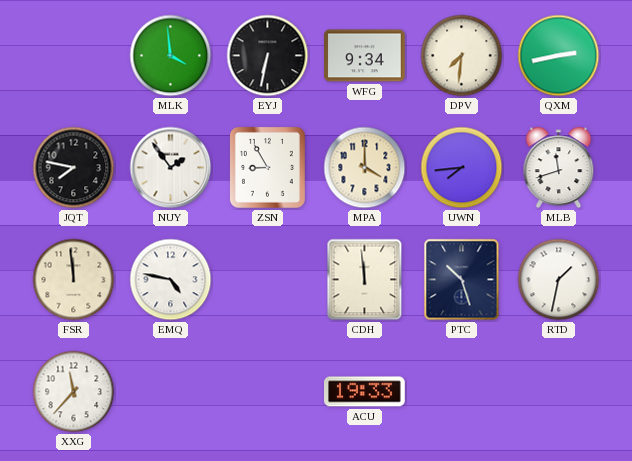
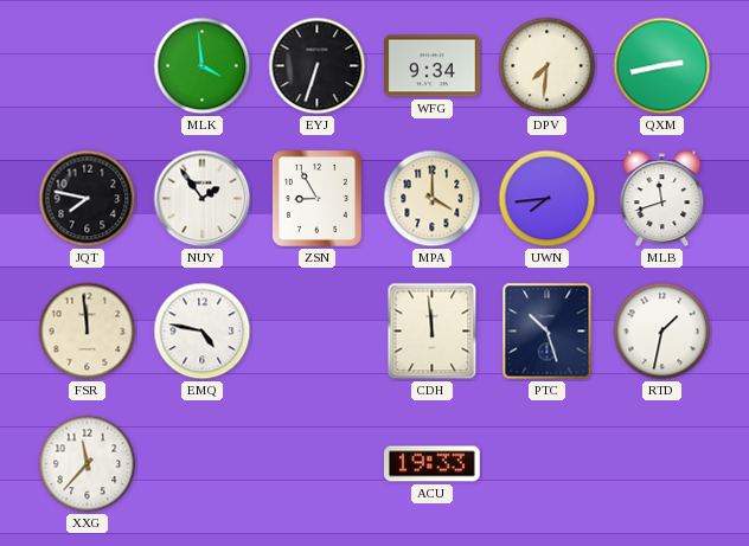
EYJ: 6:32 -> 6:33 (318, 66)
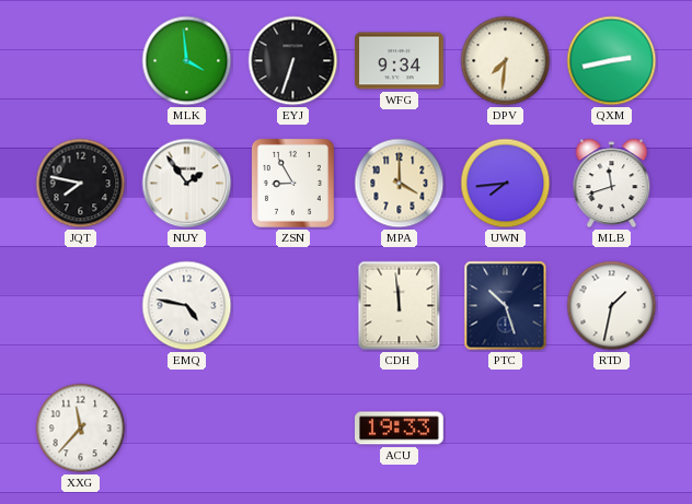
FSR: 11:59 -> none (88, 332)
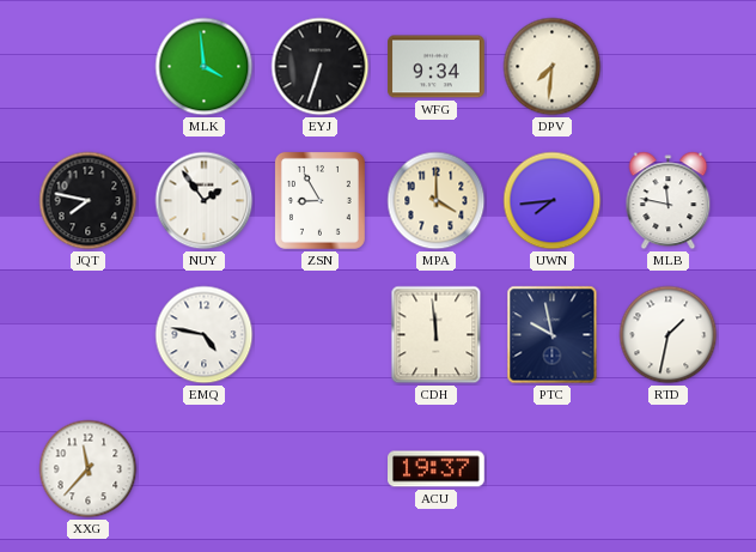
QXM: 2:43 -> none (612, 61)
MLB: 11:42 -> 11:47 (669, 201)
PTC: 10:27 -> 9:58 (553, 335)
ACU: 19:33 -> 19:37 (437, 469)
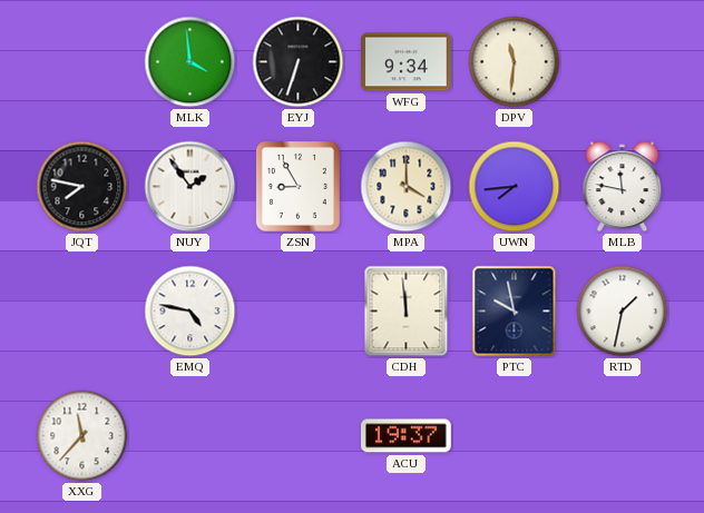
DPV: 7:31 -> 11:31 (515, 62)
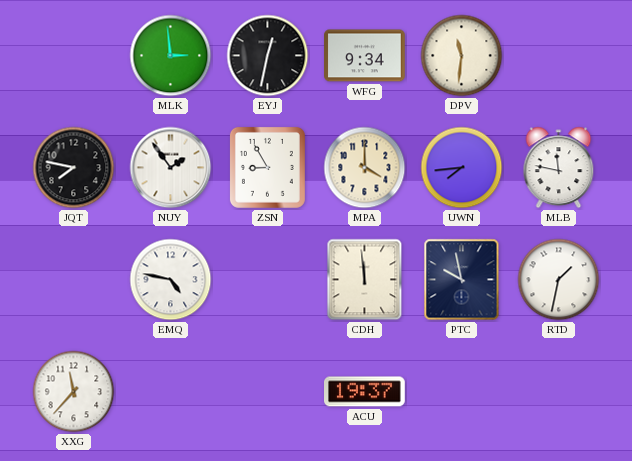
MLK: 3:59 -> 2:59 (171, 56)
EYJ: 6:33 -> 12:32 (268, 56)
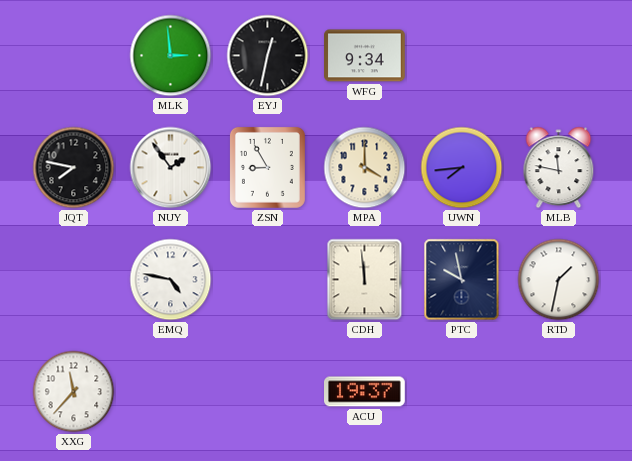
DPV: 11:31 -> none (462, 56)
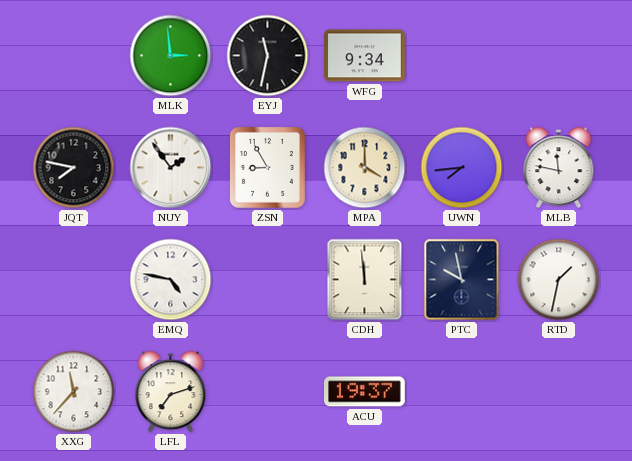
EYJ: 12:32 -> 11:32 (268, 56)
LFL: none -> 7:12 (171, 392)
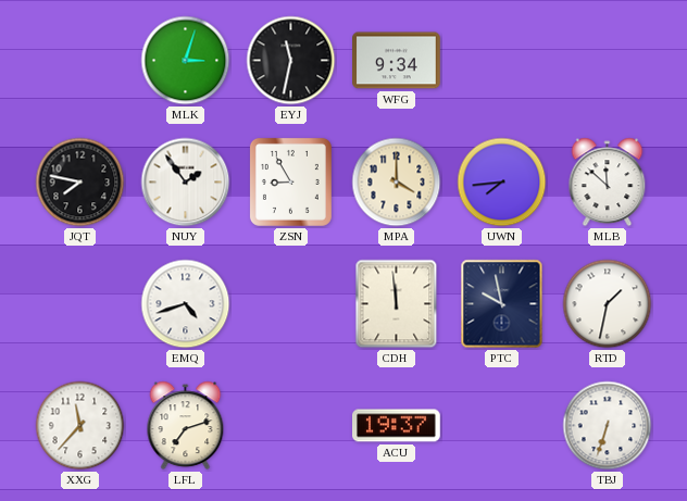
MLK: 2:59 -> 3:03 (186, 61)
MLB: 11:47 -> 11:52 (608, 183)
EMQ: 4:47 -> 4:42 (186, 304)
TBJ: none -> 6:33 (608, 426)
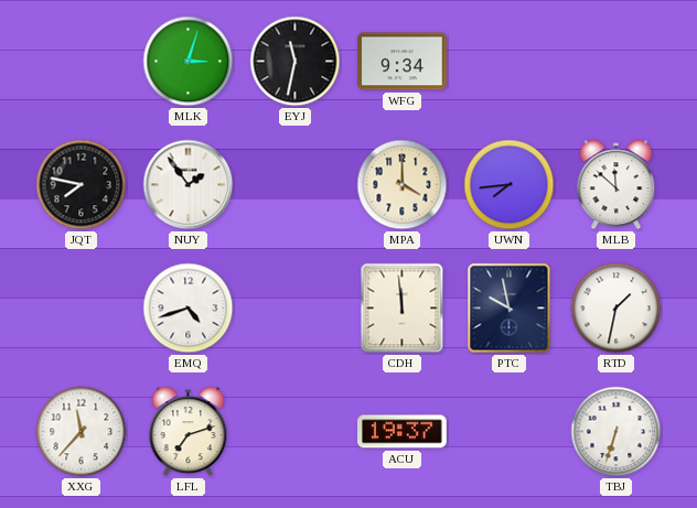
ZSN: 8:55 -> none (290, 181)
